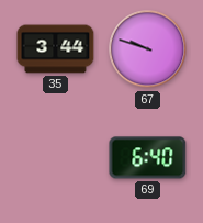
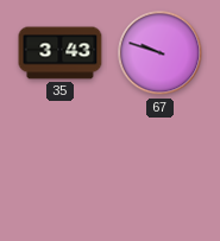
35: 3:44 -> 3:43 (61, 53)
69: 6:40 -> none (148, 158)
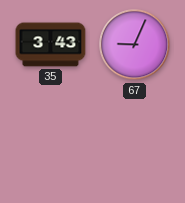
67: 9:48 -> 9:04 (135, 45)
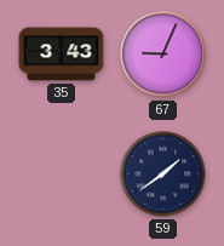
59: none -> 1:39 (163, 175)
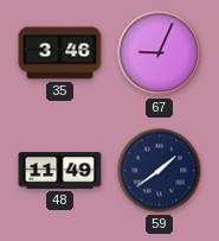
35: 3:43 -> 3:46 (60, 53)
48: none -> 11:49 (60, 171)
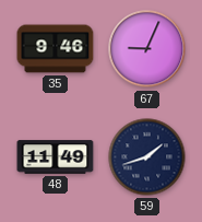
35: 3:46 -> 9:46 (56, 49)
59: 1:39 -> 1:42 (147, 157)
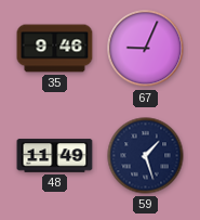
59: 1:42 -> 1:27 (146, 156)
